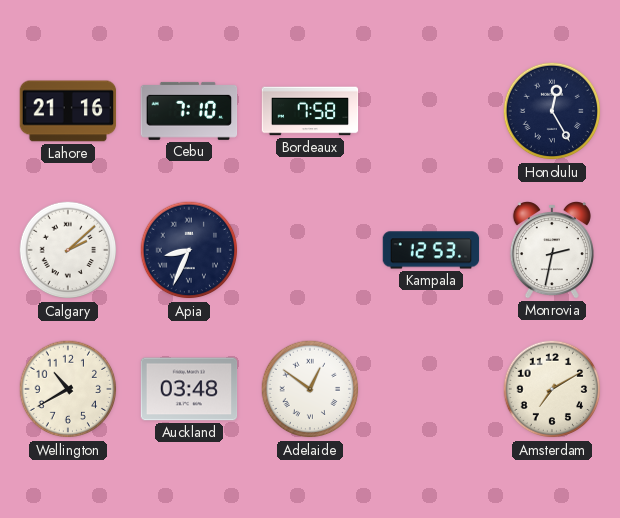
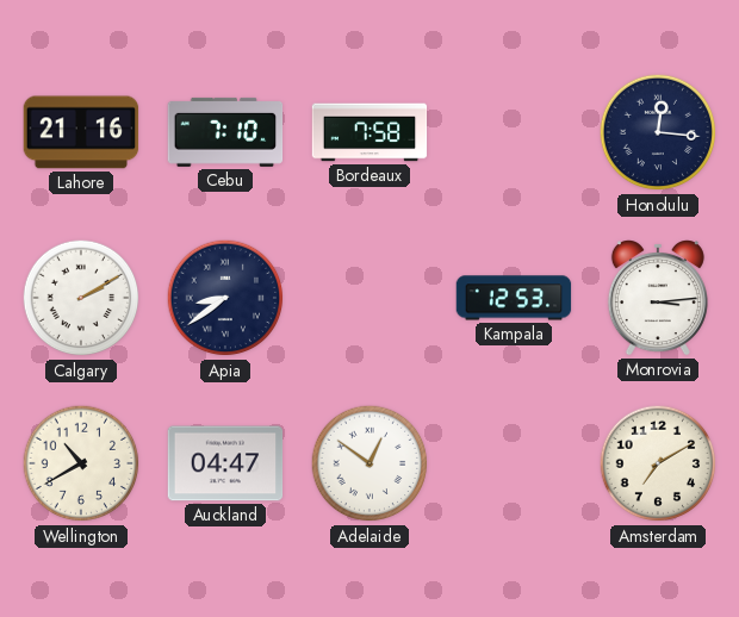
Honolulu: 12:25 -> 12:16 (658, 132)
Calgary: 2:08 -> 2:10 (81, 298)
Apia: 8:34 -> 8:39 (225, 298)
Monrovia: 2:32 -> 3:14 (658, 298)
Auckland: 03:48 -> 04:47 (225, 463)
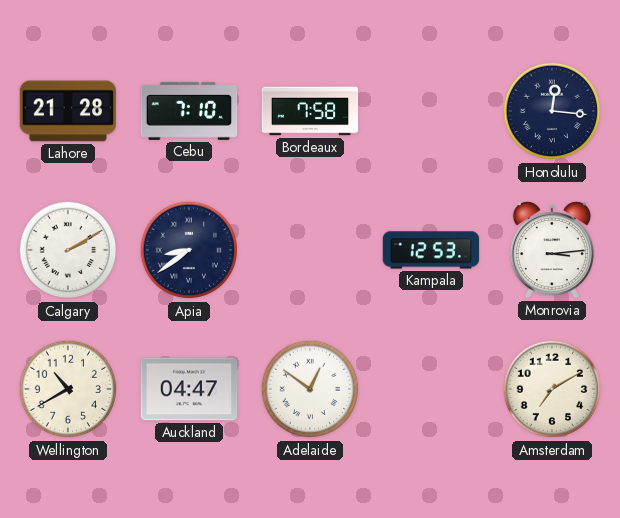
Lahore: 21:16 -> 21:28 (68, 111)
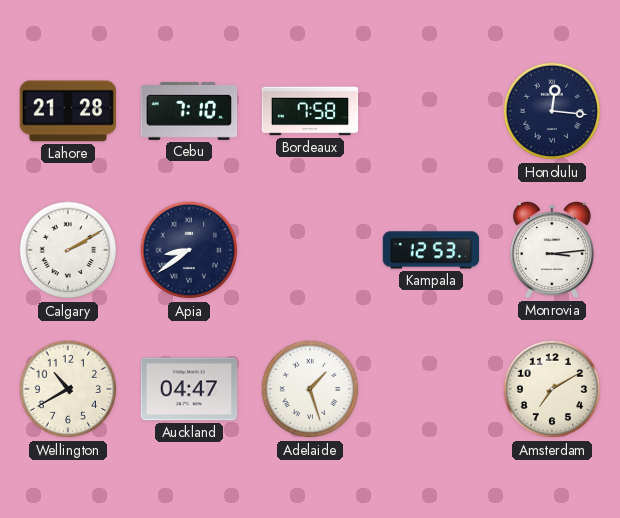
Adelaide: 12:51 -> 1:27 (310, 389)
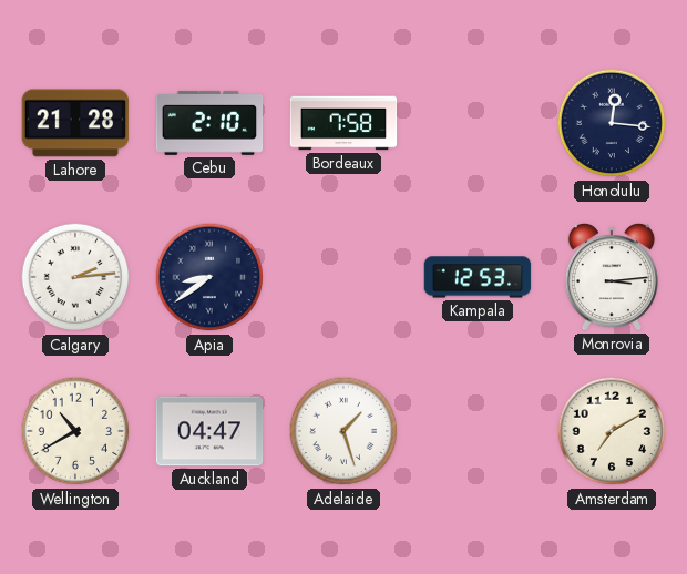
Cebu: 7:10 -> 2:10 (209, 123)
Calgary: 2:10 -> 2:14 (75, 277)
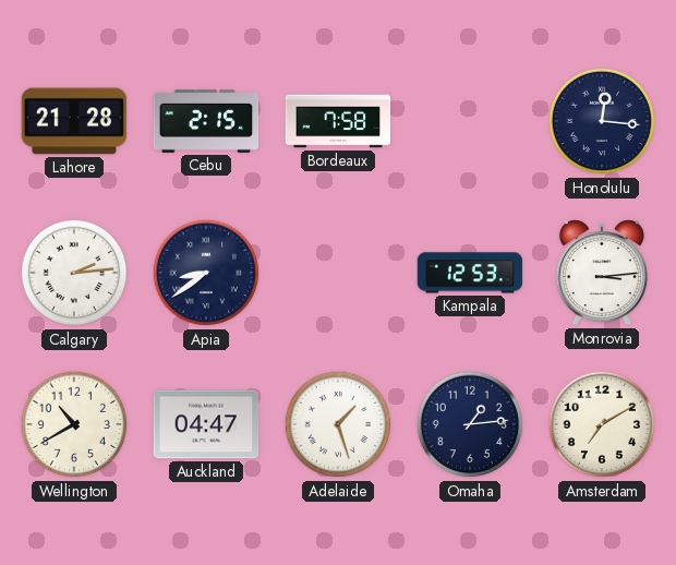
Cebu: 2:10 -> 2:15 (206, 121)
Omaha: none -> 1:14 (470, 424)
